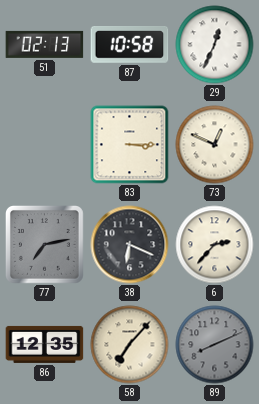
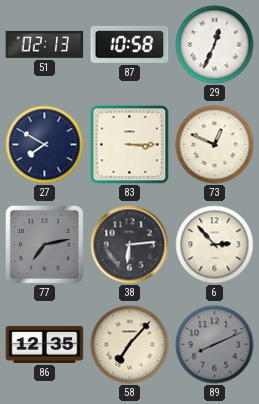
27: none -> 7:50 (45, 145)
38: 6:19 -> 6:14 (130, 245)
6: 2:37 -> 2:53 (215, 245)
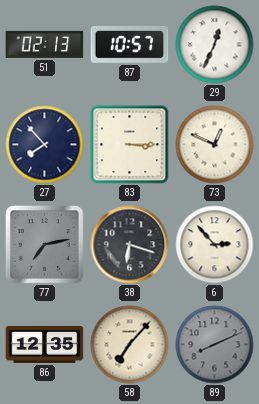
87: 10:58 -> 10:57 (130, 45)
27: 7:50 -> 7:53 (45, 145)
38: 6:14 -> 6:18 (130, 245)
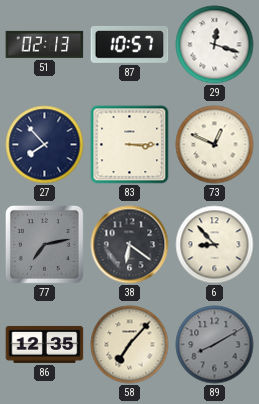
29: 12:34 -> 12:18 (215, 45)
38: 6:18 -> 6:21 (130, 245)
6: 2:53 -> 8:53 (215, 245)
89: 8:11 -> 8:10 (215, 345)
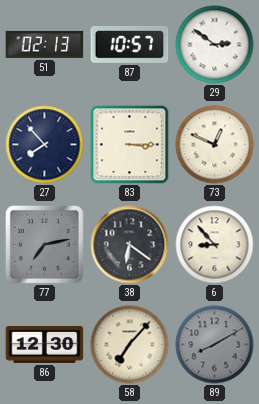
29: 12:18 -> 2:51 (215, 45)
86: 12:35 -> 12:30 (45, 344)
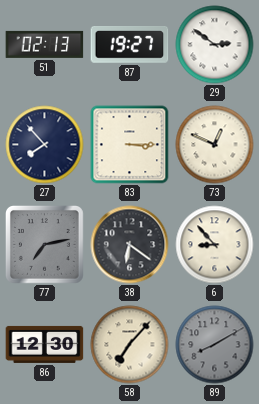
87: 10:57 -> 19:27 (130, 45)
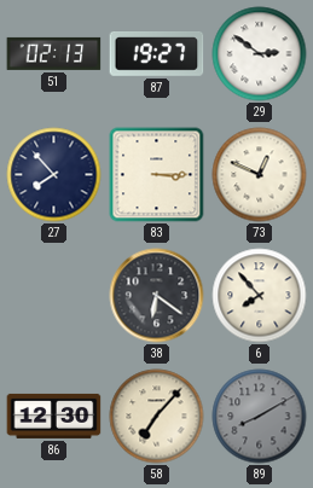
77: 7:13 -> none (45, 245)
6: 8:53 -> 7:53 (260, 296)
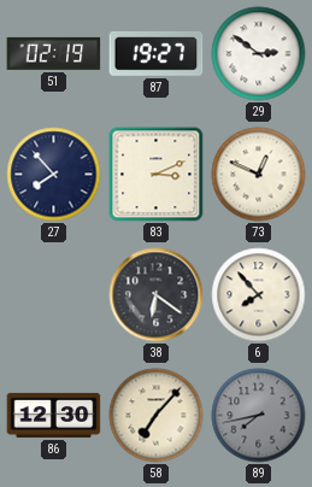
51: 02:13 -> 02:19 (54, 53)
83: 3:15 -> 3:11 (157, 175)
89: 8:10 -> 7:43 (259, 416)
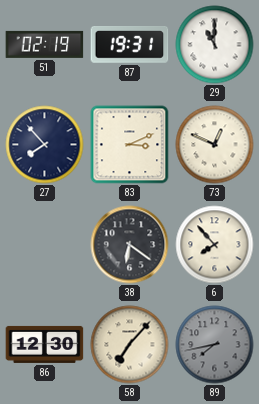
87: 19:27 -> 19:31 (130, 45)
29: 2:51 -> 11:00 (215, 45)
